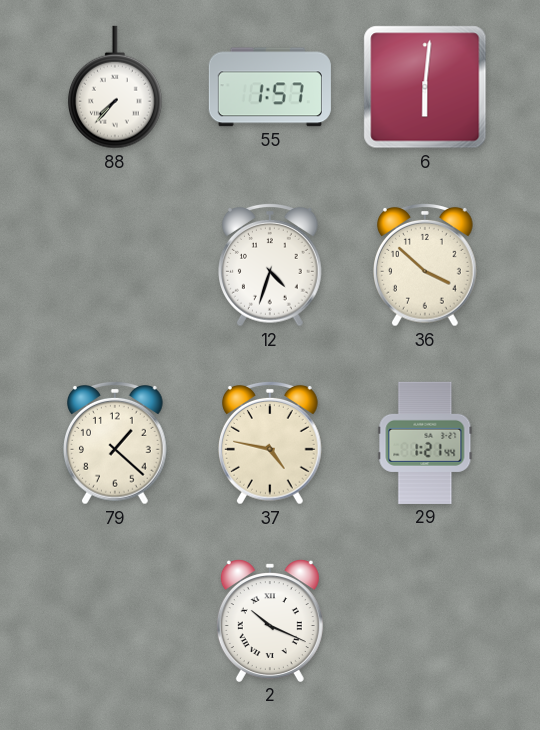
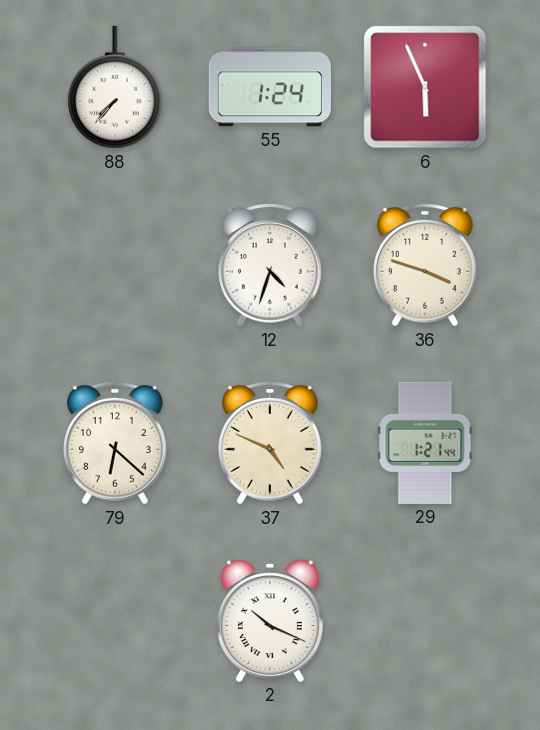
55: 1:57 -> 1:24 (270, 87)
6: 6:01 -> 5:56 (425, 87)
36: 3:52 -> 3:48 (426, 265)
79: 1:22 -> 6:22 (116, 443)
37: 4:47 -> 4:49 (271, 443)
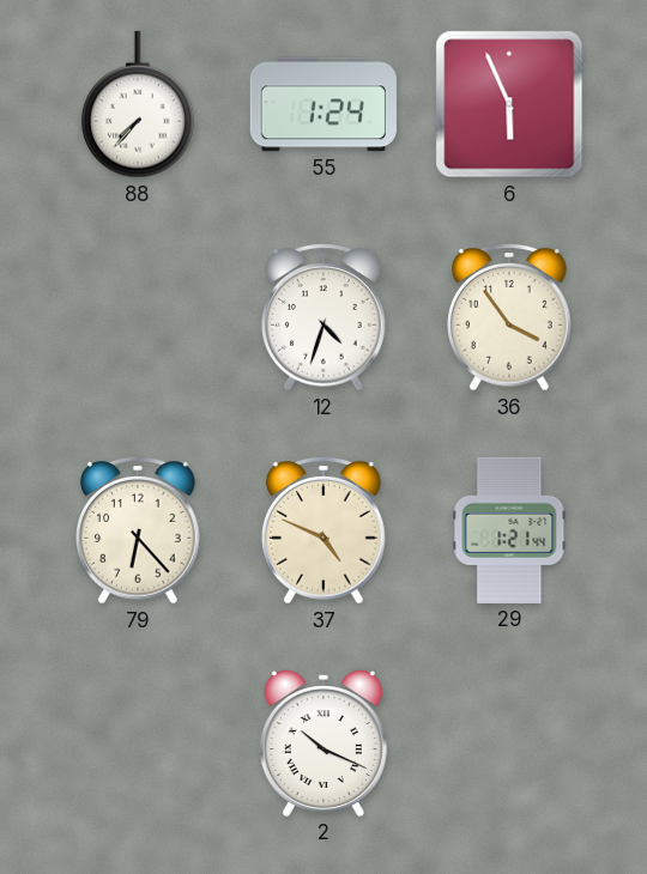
36: 3:48 -> 3:54 (510, 317)
79: 6:22 -> 6:23 (139, 530)
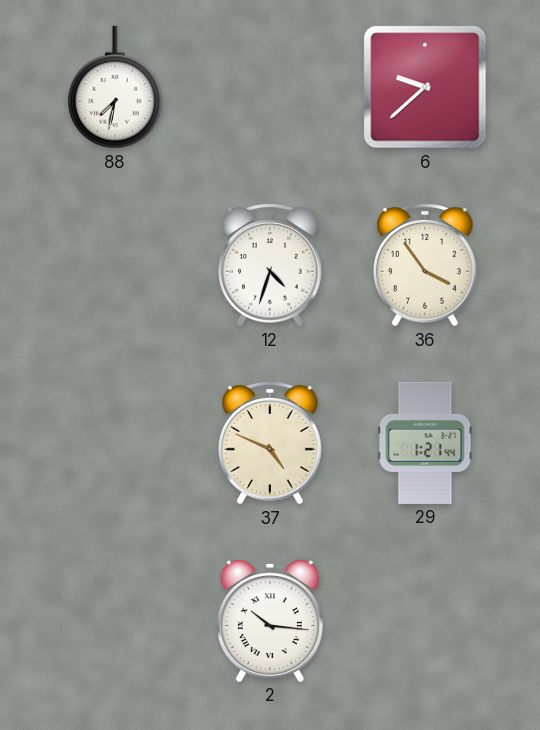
88: 7:37 -> 7:32 (115, 87)
55: 1:24 -> none (323, 104)
6: 5:56 -> 9:38 (425, 87)
79: 6:23 -> none (139, 530)
2: 10:19 -> 10:16 (270, 621)
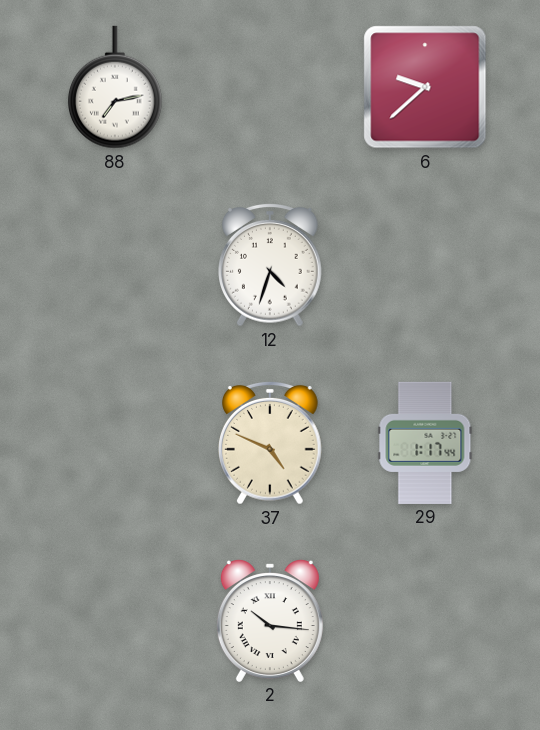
88: 7:32 -> 7:13 (115, 87)
36: 3:54 -> none (426, 265)
29: 1:21 -> 1:17 (425, 443)
